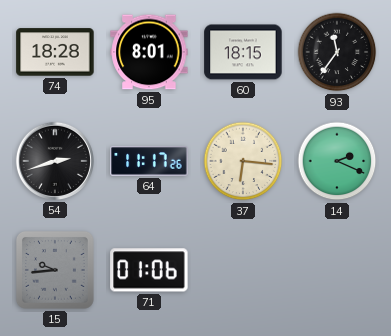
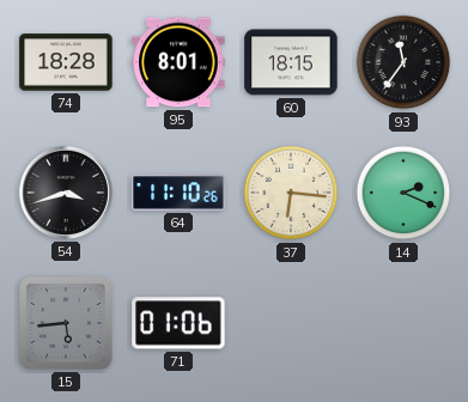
54: 2:42 -> 3:42 (66, 193)
64: 11:17 -> 11:10 (178, 193)
15: 9:44 -> 5:44 (66, 323)
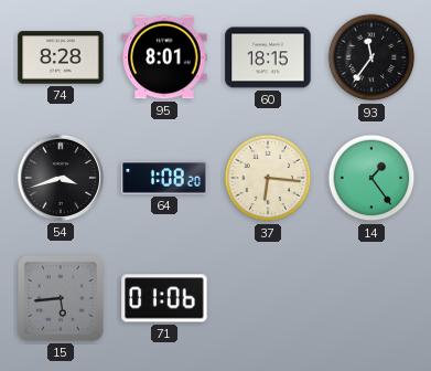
74: 18:28 -> 8:28 (61, 57)
64: 11:10 -> 1:08 (164, 178)
14: 2:19 -> 1:24 (371, 178)
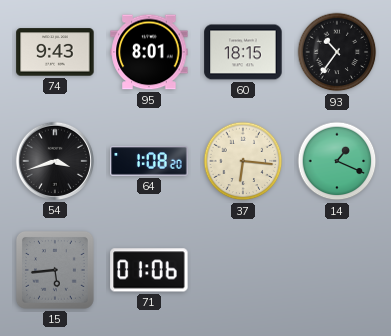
74: 8:28 -> 9:43 (55, 52)
93: 11:36 -> 10:36 (337, 52)
14: 1:24 -> 1:19 (337, 161)
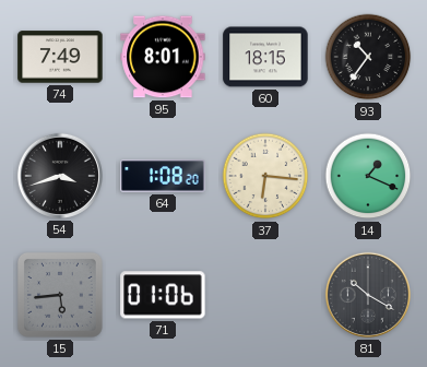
74: 9:43 -> 7:49 (60, 57)
81: none -> 10:20 (368, 295)
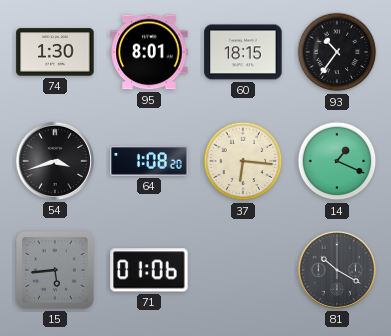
74: 7:49 -> 1:30 (55, 52)
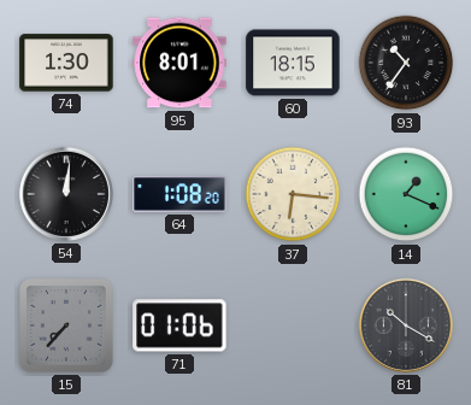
54: 3:42 -> 12:01 (66, 194)
15: 5:44 -> 7:37 (66, 325)
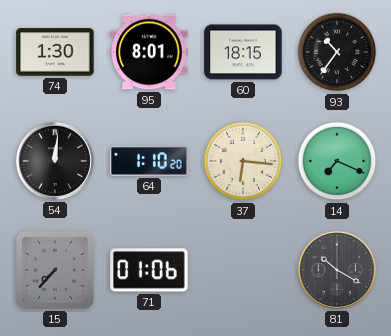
64: 1:08 -> 1:10 (149, 161)
14: 1:19 -> 7:19 (337, 161)
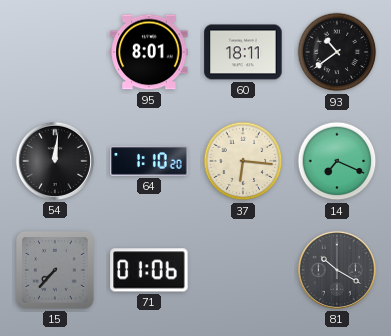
74: 1:30 -> none (55, 52)
60: 18:15 -> 18:11 (243, 52)
93: 10:36 -> 10:39 (337, 52)
